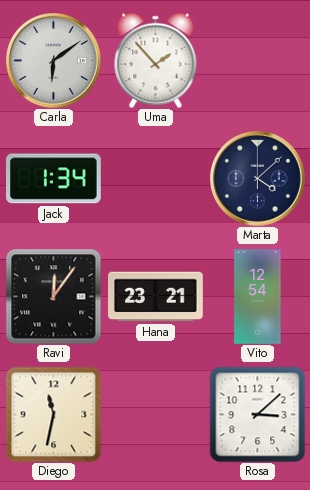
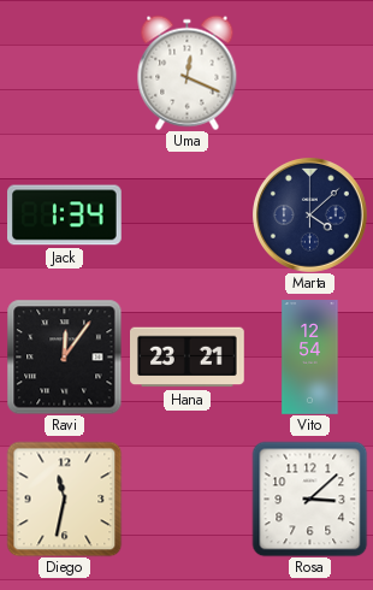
Carla: 6:09 -> none (54, 61)
Uma: 1:53 -> 12:19 (188, 72)
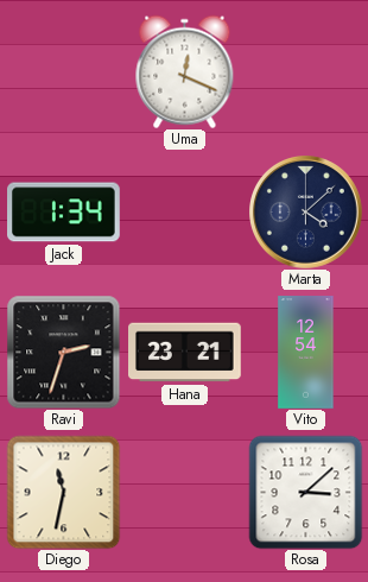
Ravi: 12:06 -> 2:33 (63, 352)
